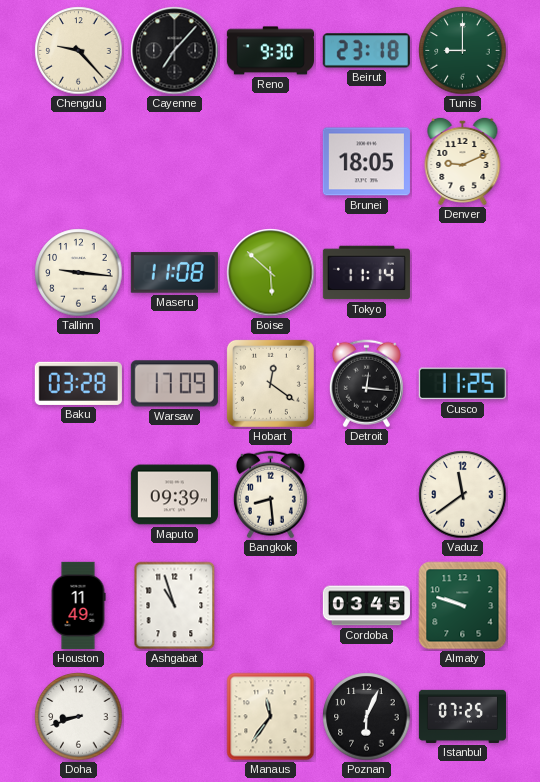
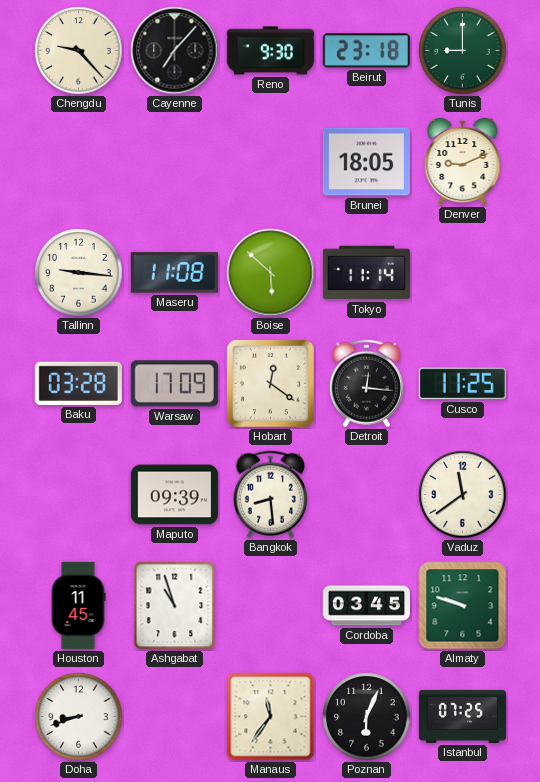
Houston: 11:49 -> 11:45 (78, 605)
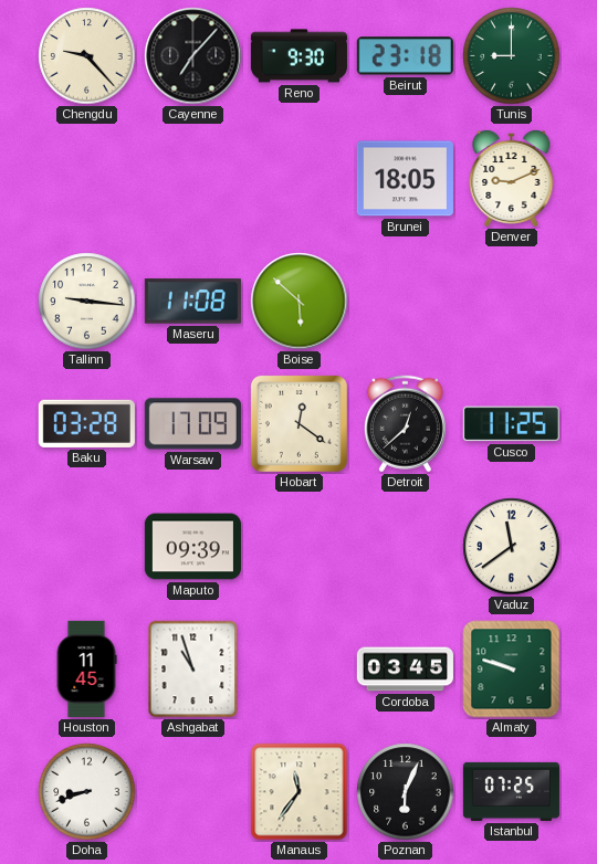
Tokyo: 11:14 -> none (366, 273)
Detroit: 12:16 -> 12:38 (405, 424)
Bangkok: 8:29 -> none (270, 495)
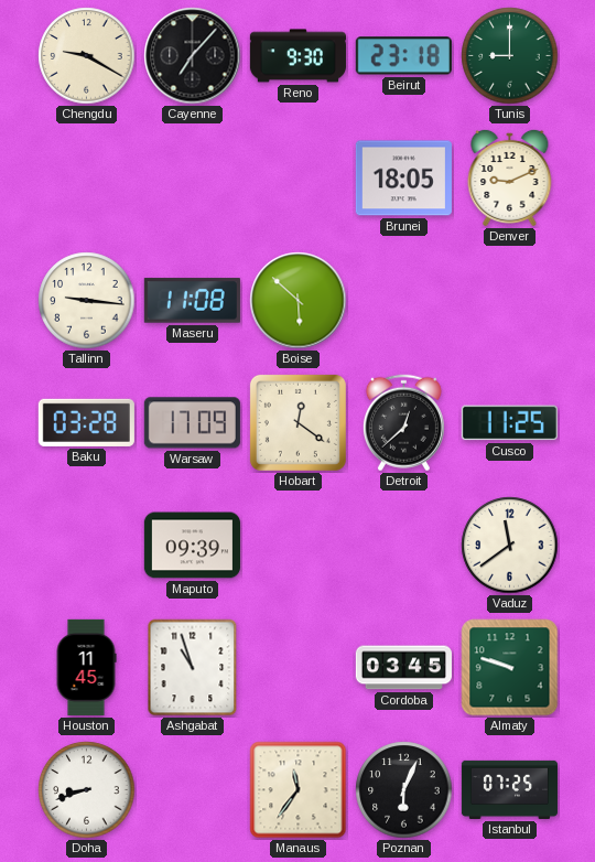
Chengdu: 9:23 -> 9:20 (87, 56)
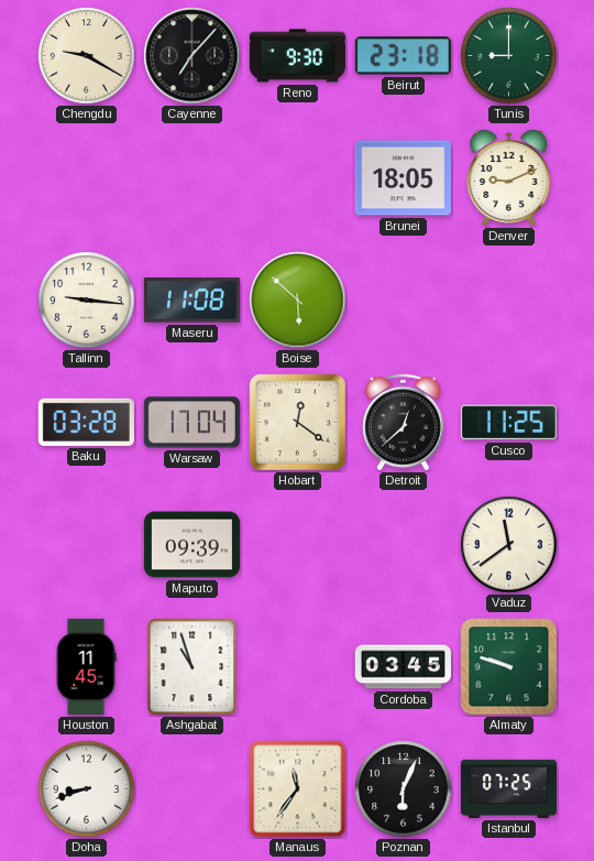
Warsaw: 17:09 -> 17:04 (191, 423)
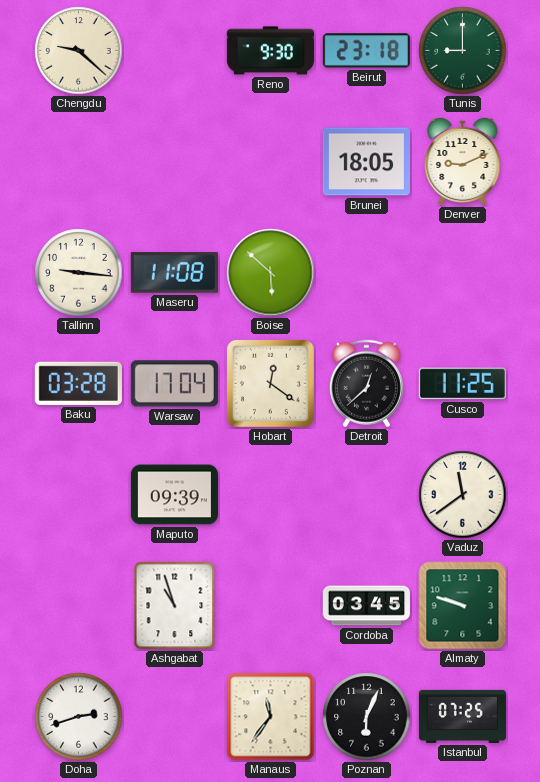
Chengdu: 9:20 -> 9:22 (79, 51)
Cayenne: 7:07 -> none (193, 56)
Houston: 11:45 -> none (86, 666)
Doha: 8:42 -> 2:42 (79, 717)
